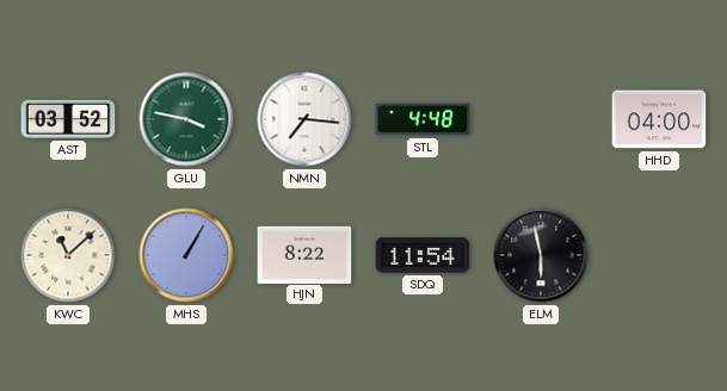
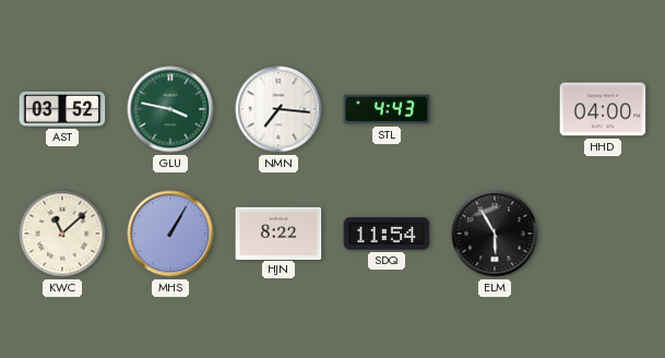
STL: 4:48 -> 4:43 (387, 109)
ELM: 5:58 -> 5:55 (495, 234)
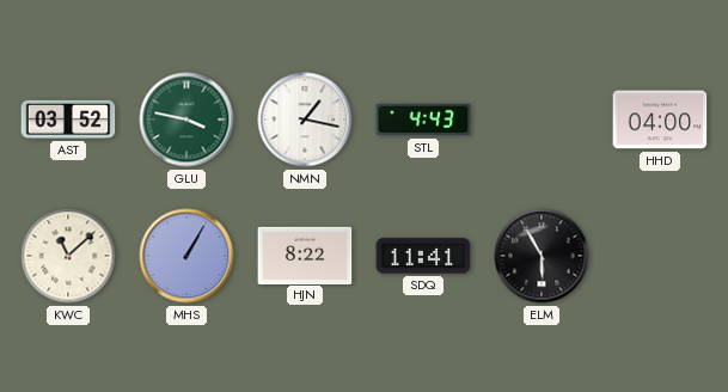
NMN: 7:16 -> 1:17 (305, 120)
SDQ: 11:54 -> 11:41 (423, 256)
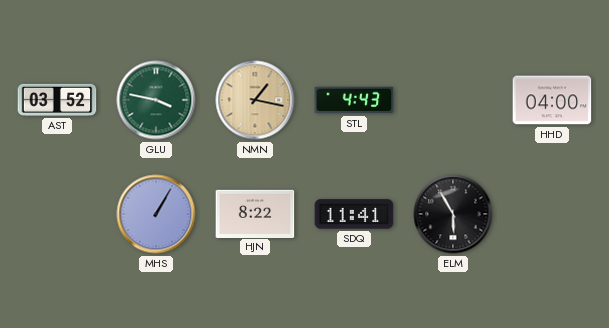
NMN dial: white -> champagne (255, 100)
KWC: 11:08 -> none (68, 256)
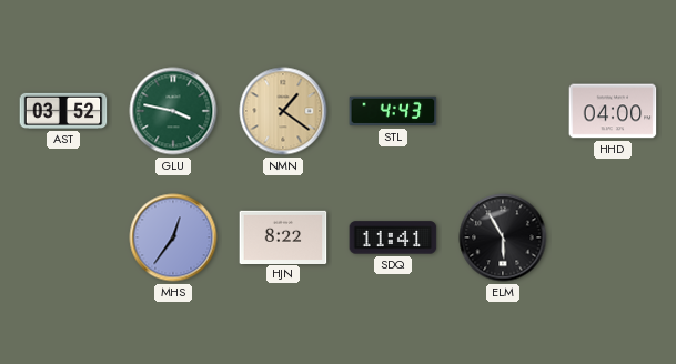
NMN: 1:17 -> 1:21 (283, 111)
MHS: 1:05 -> 12:36 (173, 237)
